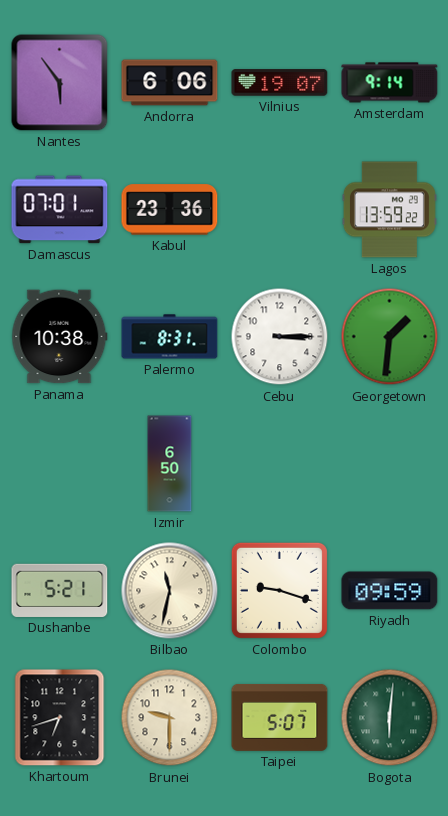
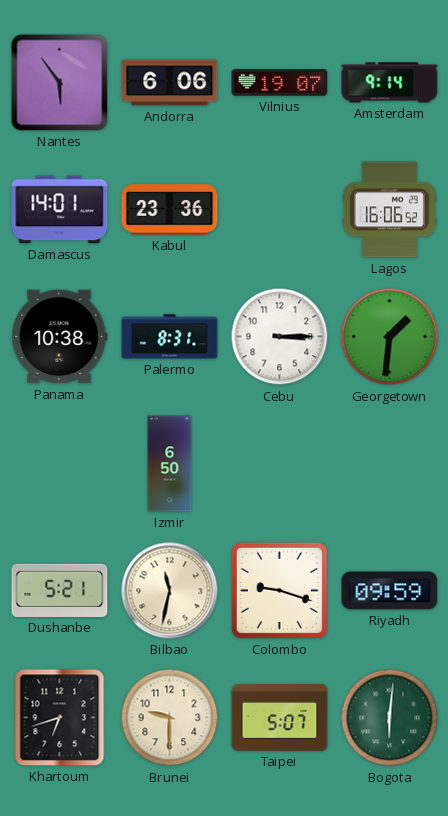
Damascus: 07:01 -> 14:01 (60, 210)
Lagos: 13:59 -> 16:06 (389, 210)
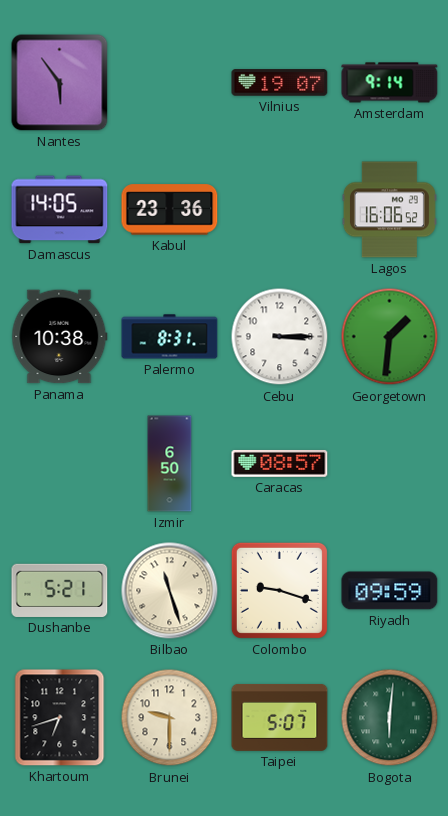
Andorra: 6:06 -> none (170, 83)
Damascus: 14:01 -> 14:05 (60, 210)
Caracas: none -> 08:57 (280, 463)
Bilbao: 11:32 -> 11:27 (170, 591)
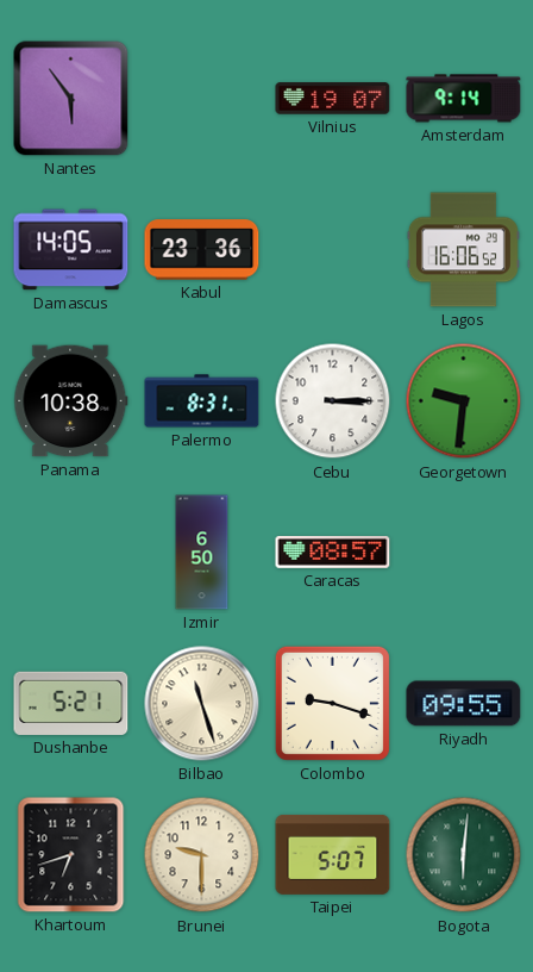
Georgetown: 1:31 -> 9:31 (464, 401)
Riyadh: 09:59 -> 09:55 (464, 704)
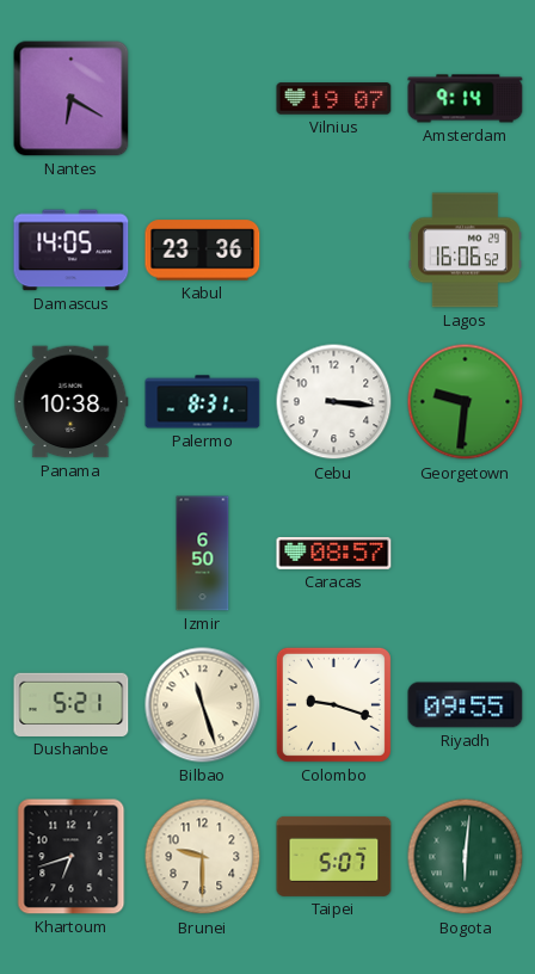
Nantes: 5:54 -> 6:20 (72, 99)
Cebu: 3:15 -> 3:16 (334, 402)
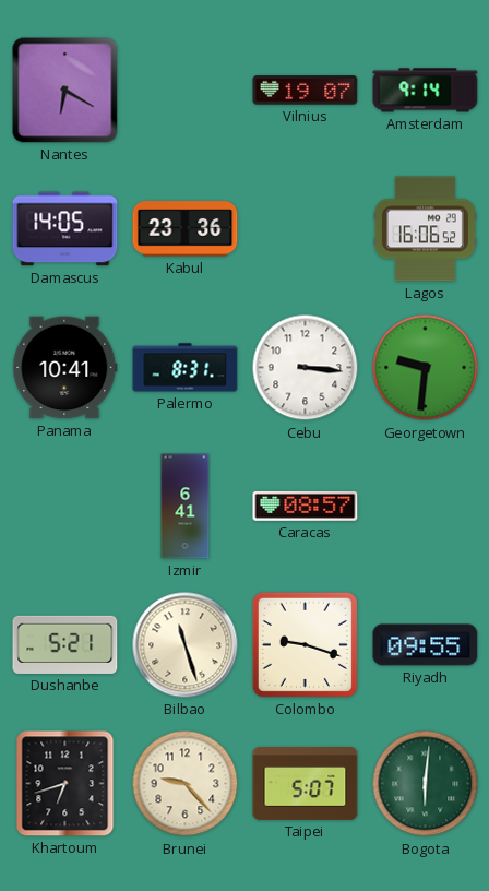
Panama: 10:38 -> 10:41 (65, 368)
Izmir: 6:50 -> 6:41 (186, 507)
Brunei: 9:30 -> 9:23 (186, 784)
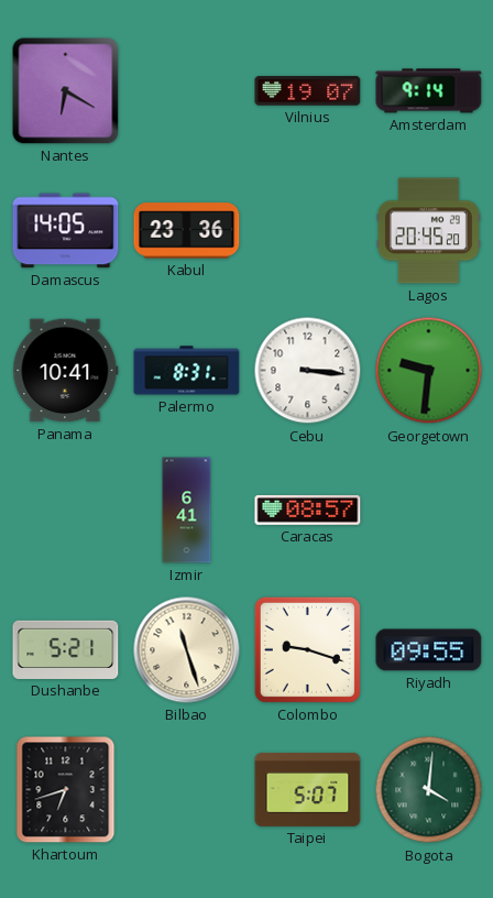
Lagos: 16:06 -> 20:45 (428, 231)
Brunei: 9:23 -> none (186, 784)
Bogota: 6:01 -> 4:01 (429, 790)
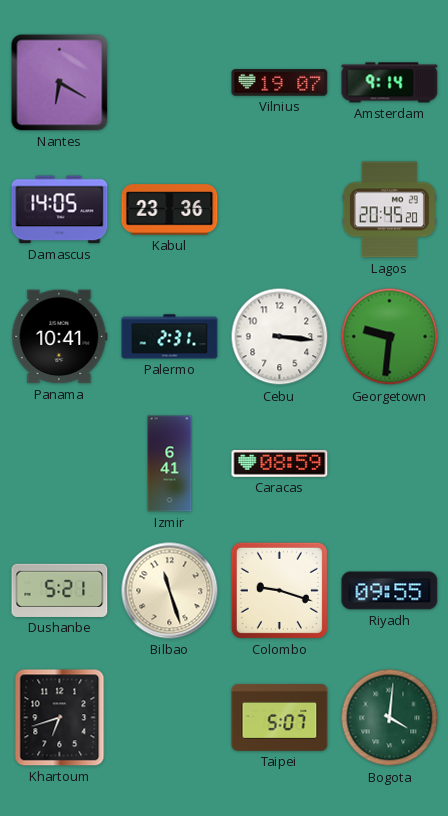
Palermo: 8:31 -> 2:31 (170, 337)
Caracas: 08:57 -> 08:59 (280, 463)
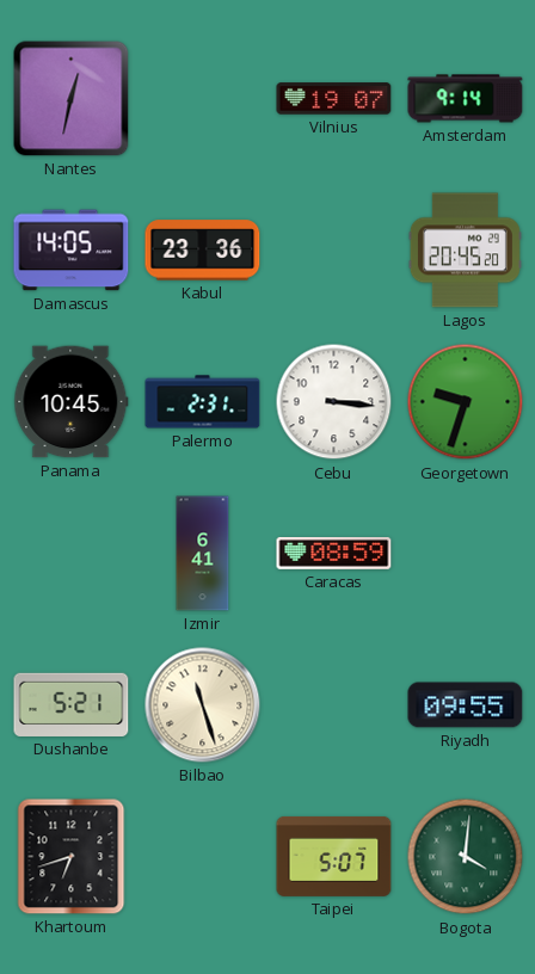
Nantes: 6:20 -> 12:32 (72, 99)
Panama: 10:41 -> 10:45 (72, 402)
Georgetown: 9:31 -> 9:33 (466, 402)
Colombo: 9:18 -> none (279, 590)
